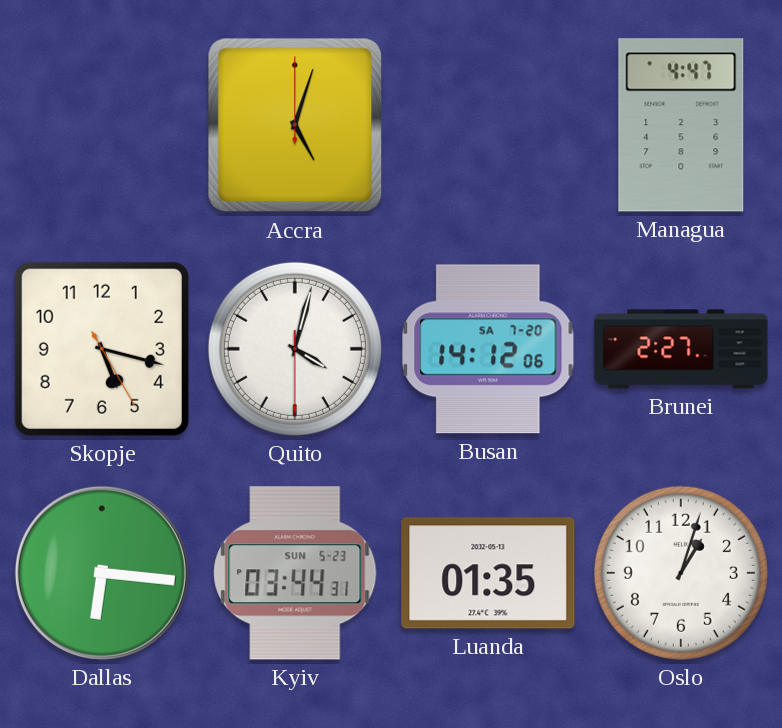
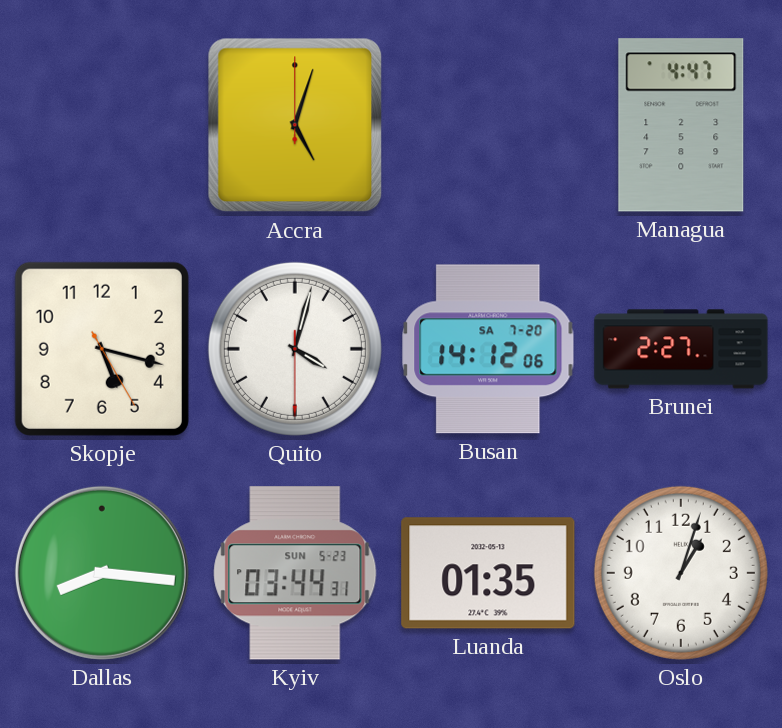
Dallas: 6:16 -> 8:16 (102, 573)
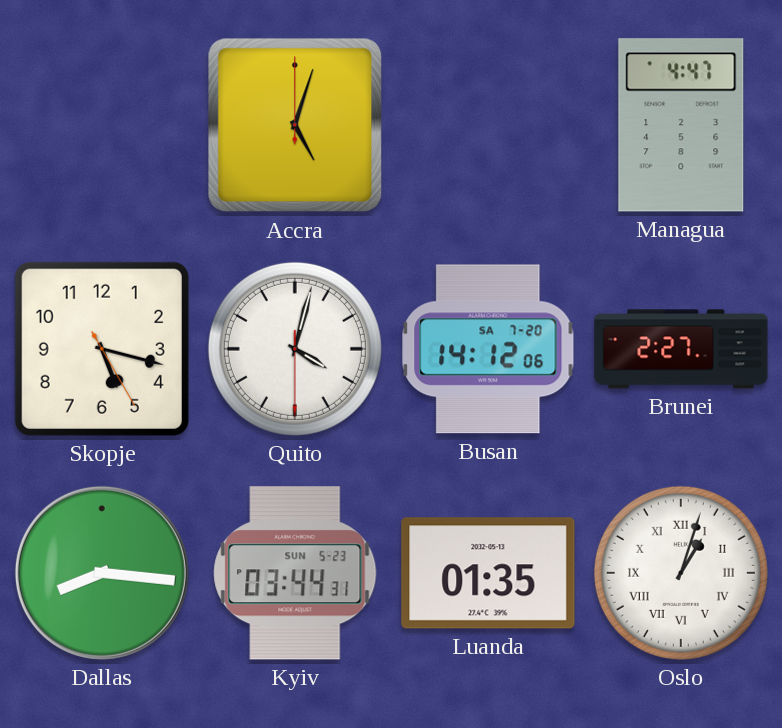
Oslo numerals: Arabic -> Roman (681, 573)
